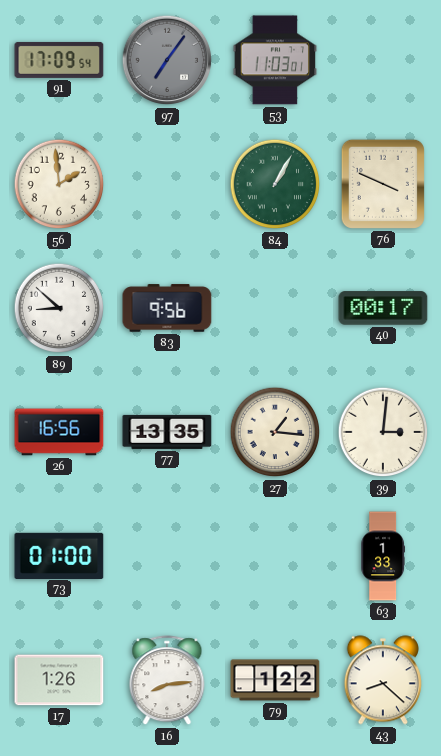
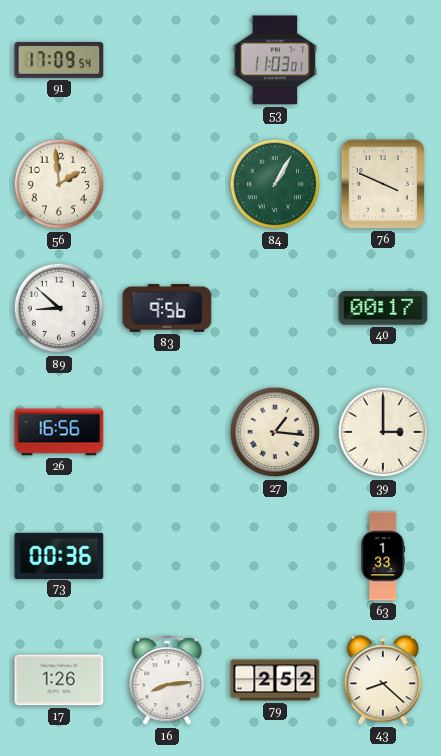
97: 7:06 -> none (167, 60)
77: 13:35 -> none (167, 432)
39: 3:01 -> 3:00 (383, 432)
73: 01:00 -> 00:36 (59, 555)
79: 1:22 -> 2:52 (275, 680)
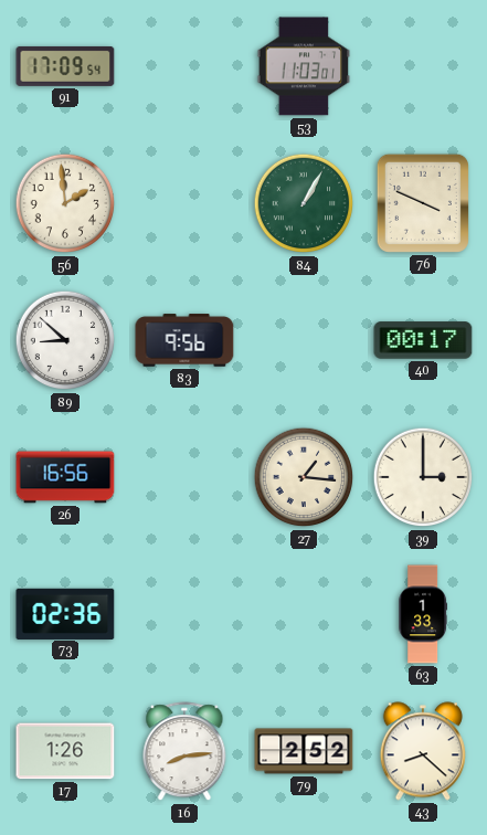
73: 00:36 -> 02:36 (65, 613)
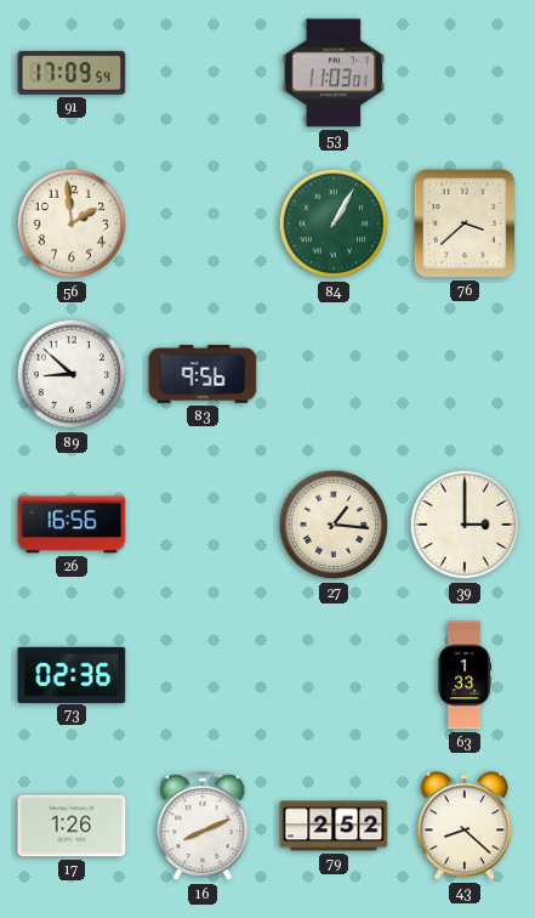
76: 3:49 -> 3:38 (465, 223)
40: 00:17 -> none (423, 340)
16: 8:14 -> 8:11 (203, 827)
